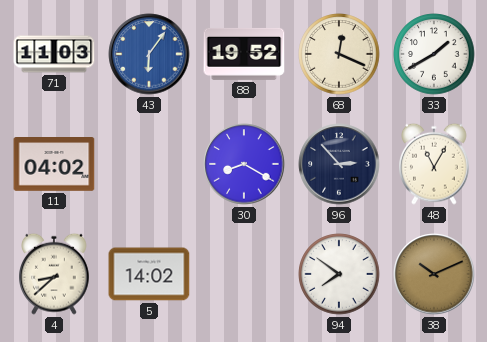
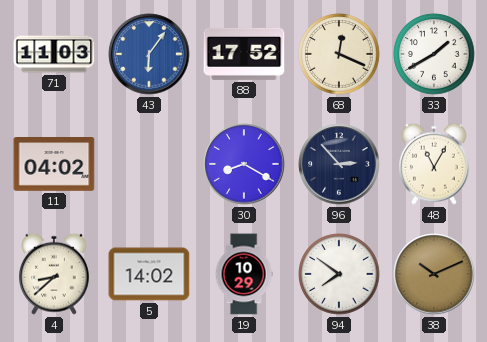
88: 19:52 -> 17:52 (244, 54)
19: none -> 10:29 (244, 274)
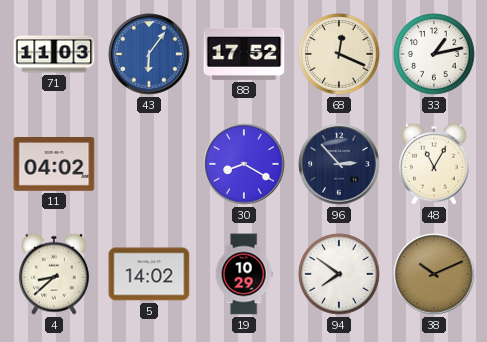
33: 1:40 -> 1:13 (434, 54)
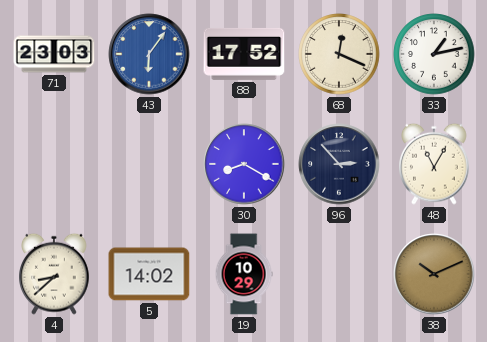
71: 11:03 -> 23:03 (54, 54)
11: 04:02 -> none (54, 165)
94: 7:51 -> none (339, 274)
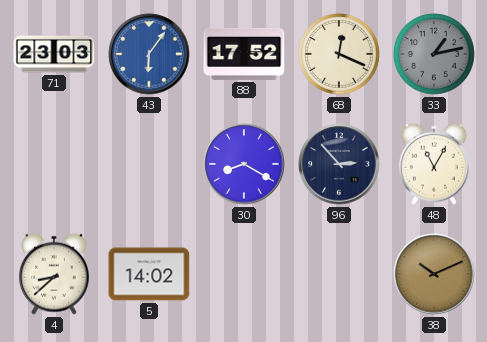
33 dial: white -> grey (434, 54)
19: 10:29 -> none (244, 274)
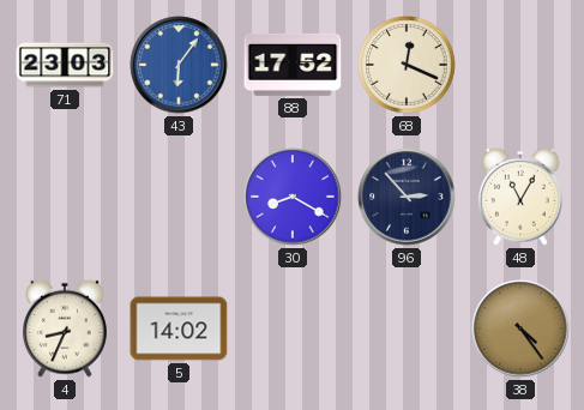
33: 1:13 -> none (434, 54)
4: 8:38 -> 8:34 (66, 328)
38: 10:11 -> 4:24 (520, 328)
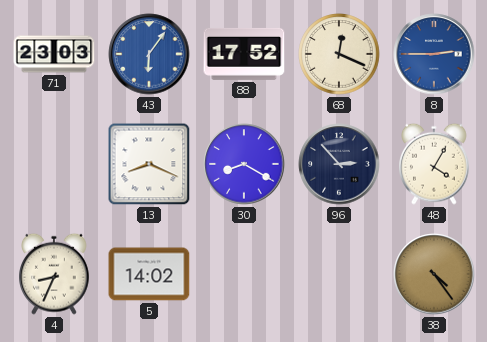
8: none -> 2:45 (434, 54)
13: none -> 8:19 (149, 164)
48: 11:05 -> 4:05 (435, 164)
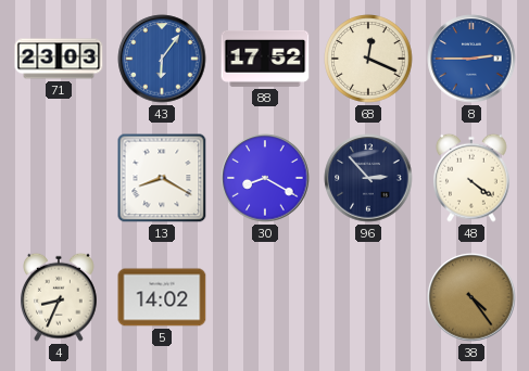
13: 8:19 -> 8:20 (162, 178)
48: 4:05 -> 4:21 (473, 178)
